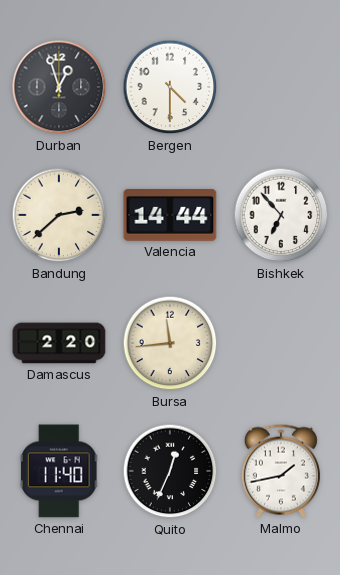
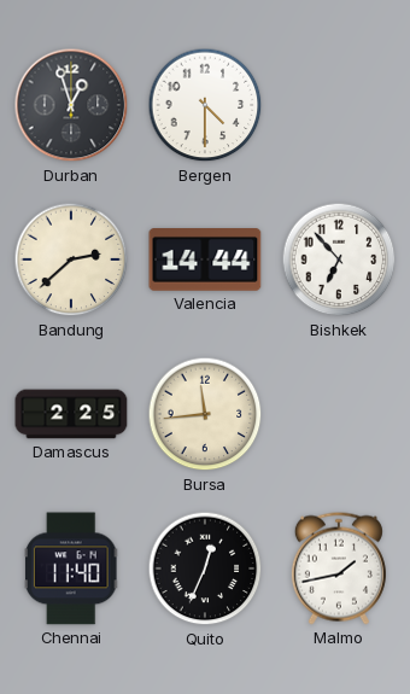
Damascus: 2:20 -> 2:25 (71, 414)
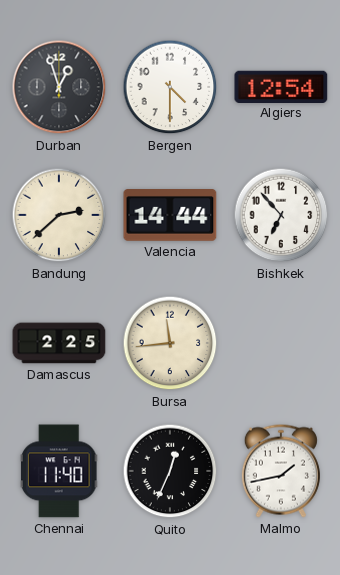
Algiers: none -> 12:54 (281, 86)
